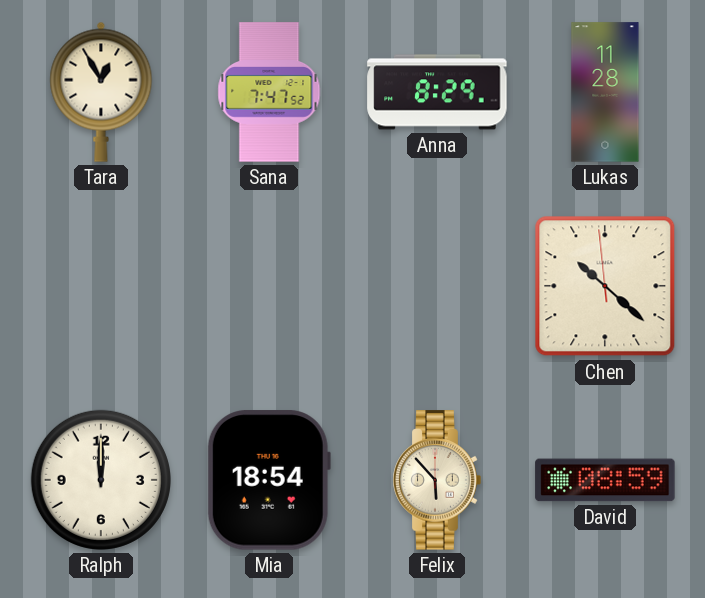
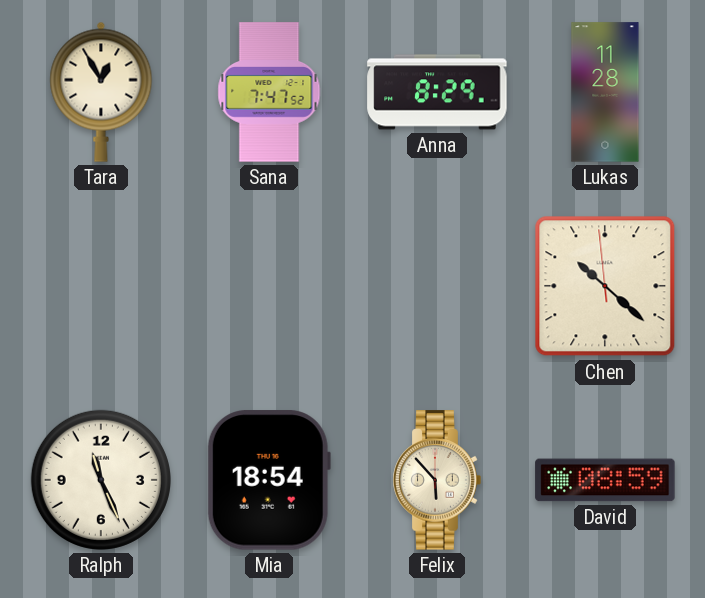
Ralph: 12:00 -> 11:26 (101, 480)
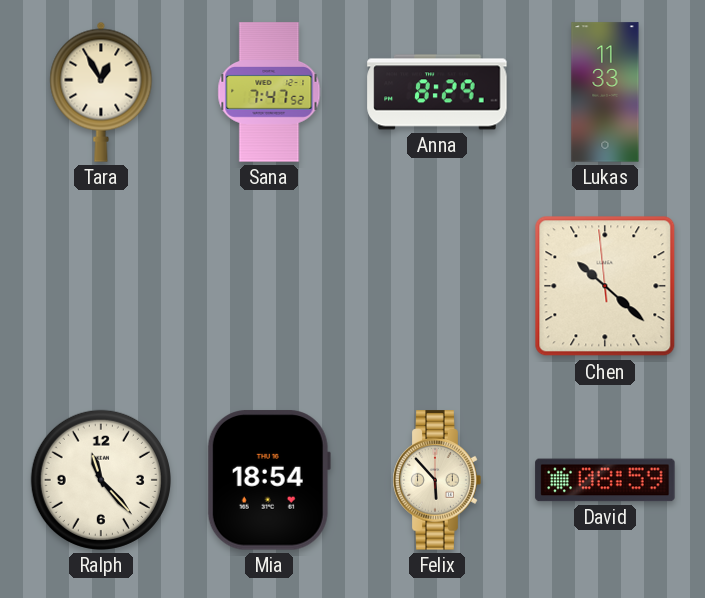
Lukas: 11:28 -> 11:33 (605, 92)
Ralph: 11:26 -> 11:23 (101, 480)
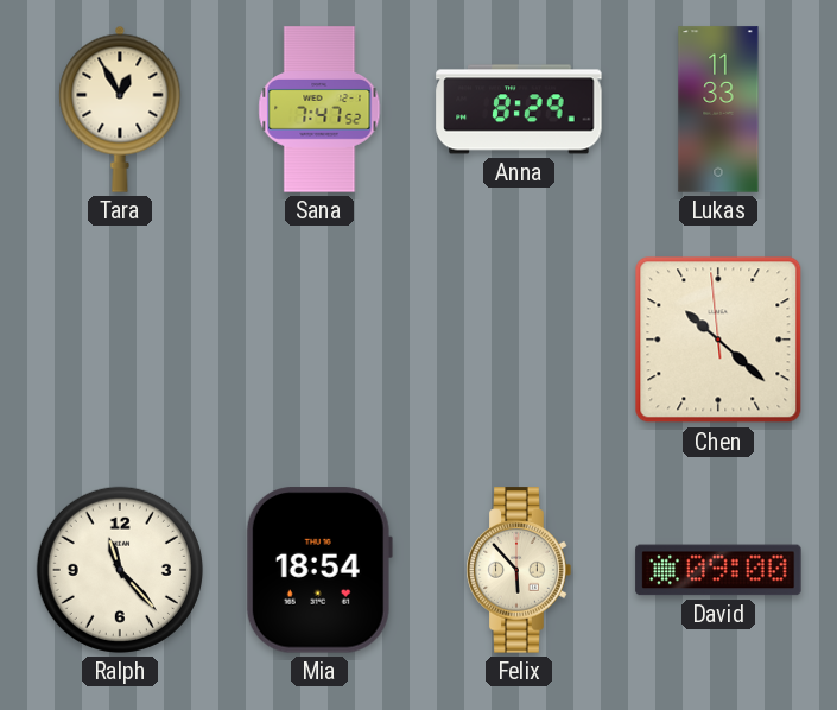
David: 08:59 -> 09:00 (718, 570)
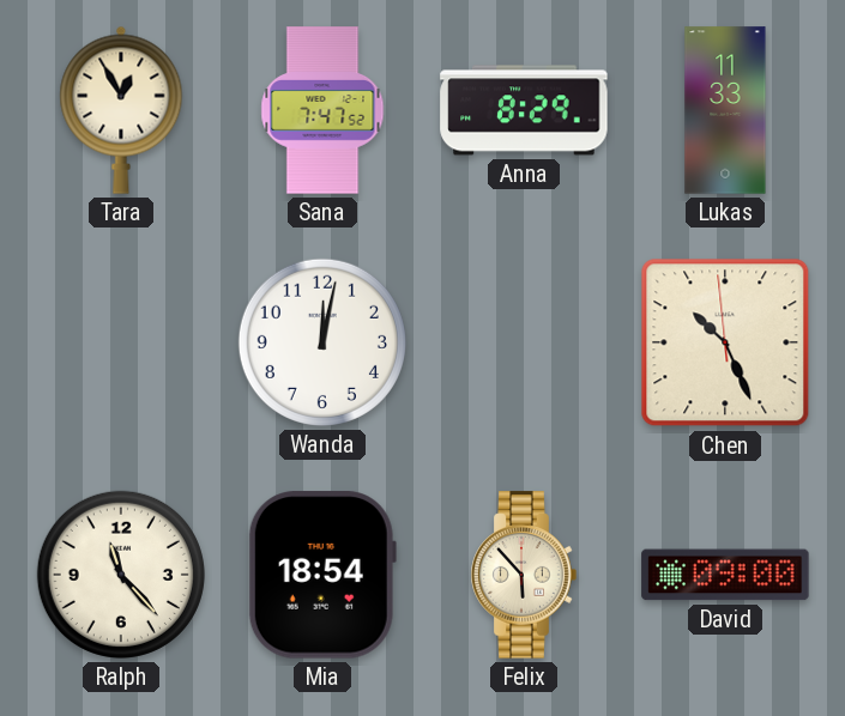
Wanda: none -> 12:02 (322, 342)
Chen: 10:21 -> 10:25 (725, 342)
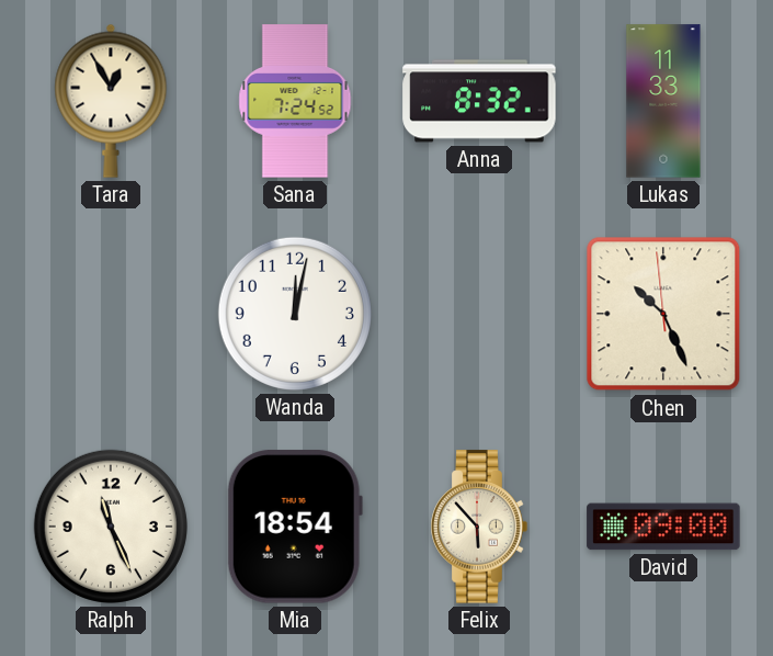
Sana: 7:47 -> 7:24 (295, 101)
Anna: 8:29 -> 8:32 (479, 101)
Ralph: 11:23 -> 11:26 (111, 527)
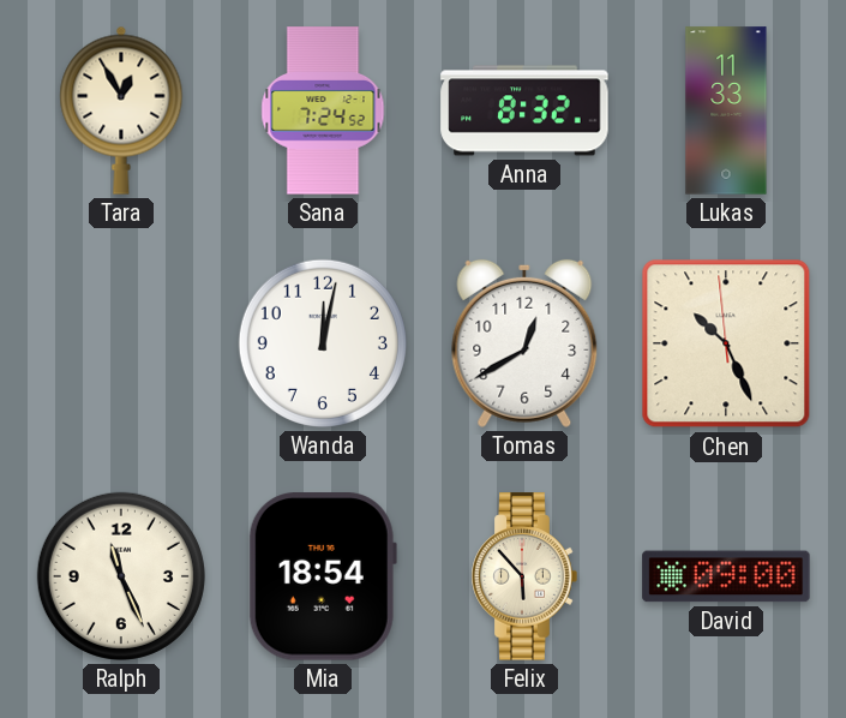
Tomas: none -> 12:40 (524, 343)
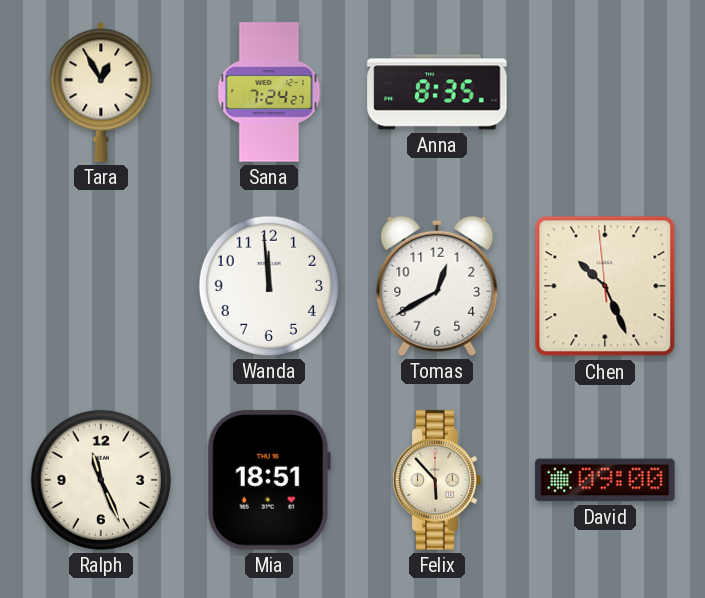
Sana: 7:24:52 -> 7:24:27 (269, 92)
Anna: 8:32 -> 8:35 (437, 92)
Lukas: 11:33 -> none (726, 110)
Wanda: 12:02 -> 11:59 (269, 286)
Mia: 18:54 -> 18:51 (269, 480)
